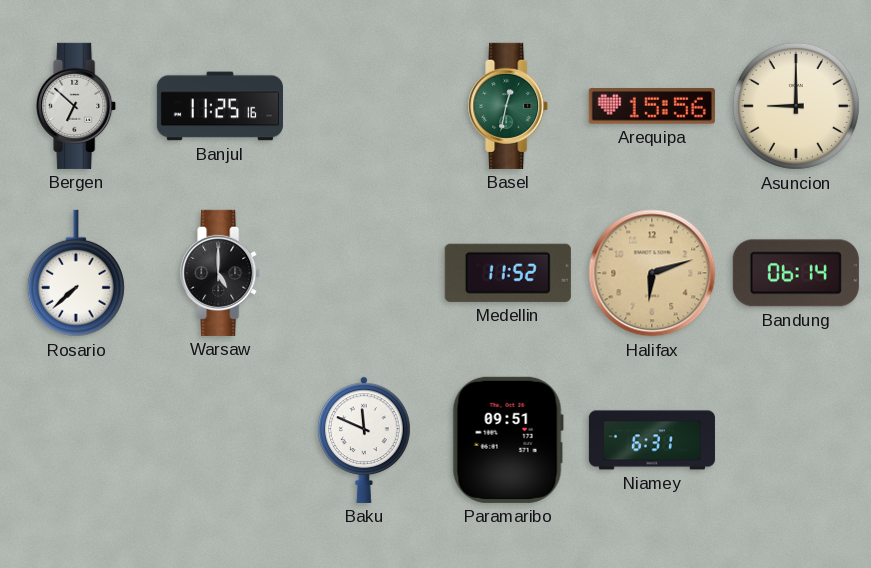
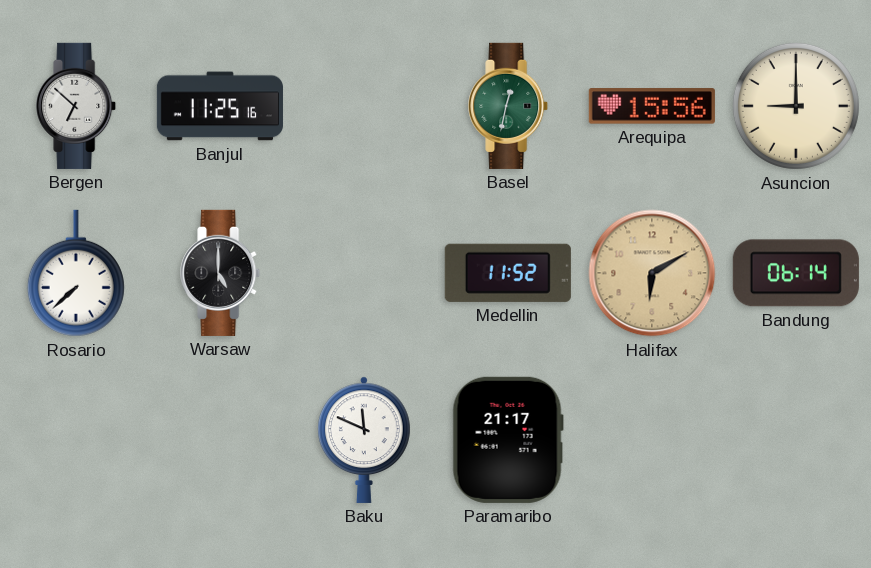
Halifax: 6:12 -> 6:10 (652, 273)
Paramaribo: 09:51 -> 21:17 (508, 440)
Niamey: 6:31 -> none (652, 440)
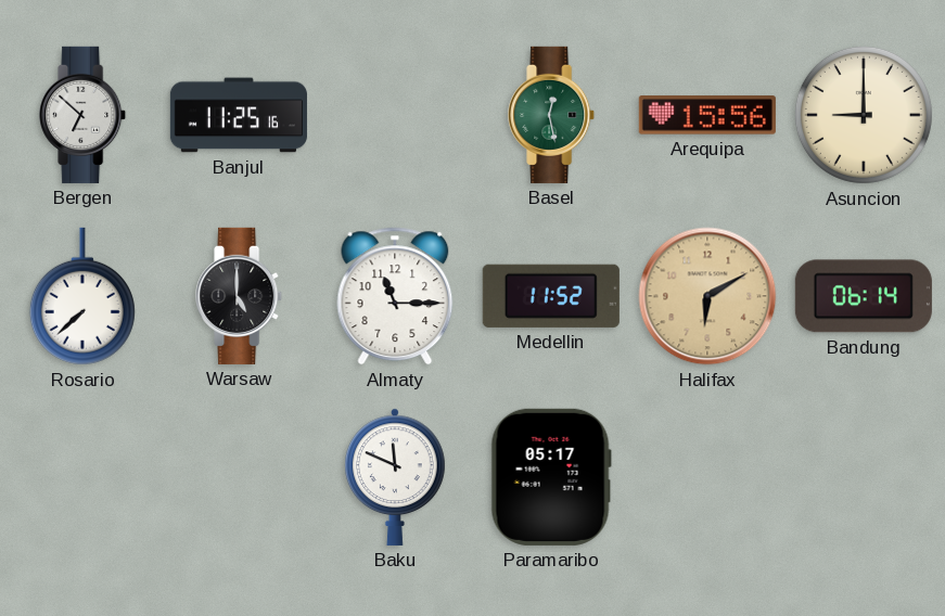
Basel: 12:32 -> 12:28 (552, 115)
Almaty: none -> 11:15 (395, 296)
Paramaribo: 21:17 -> 05:17 (551, 477)
